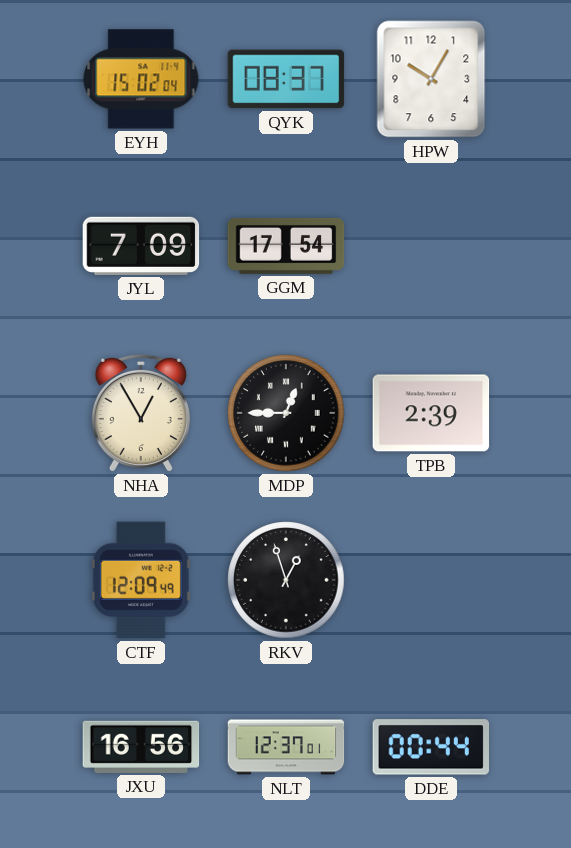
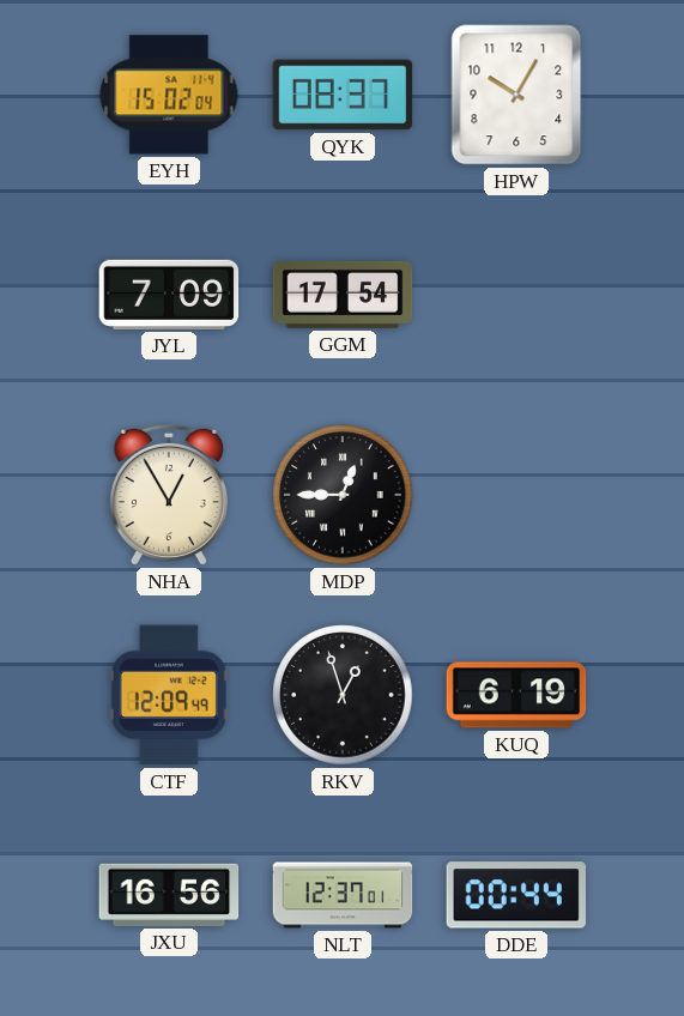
TPB: 2:39 -> none (431, 413)
KUQ: none -> 6:19 (516, 695)
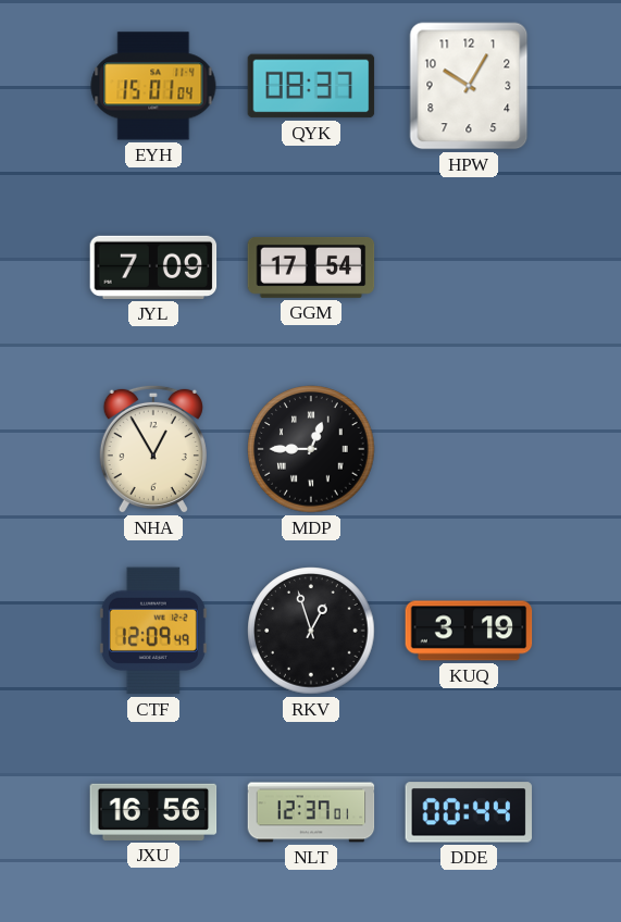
EYH: 15:02 -> 15:01 (153, 86)
KUQ: 6:19 -> 3:19 (469, 631)
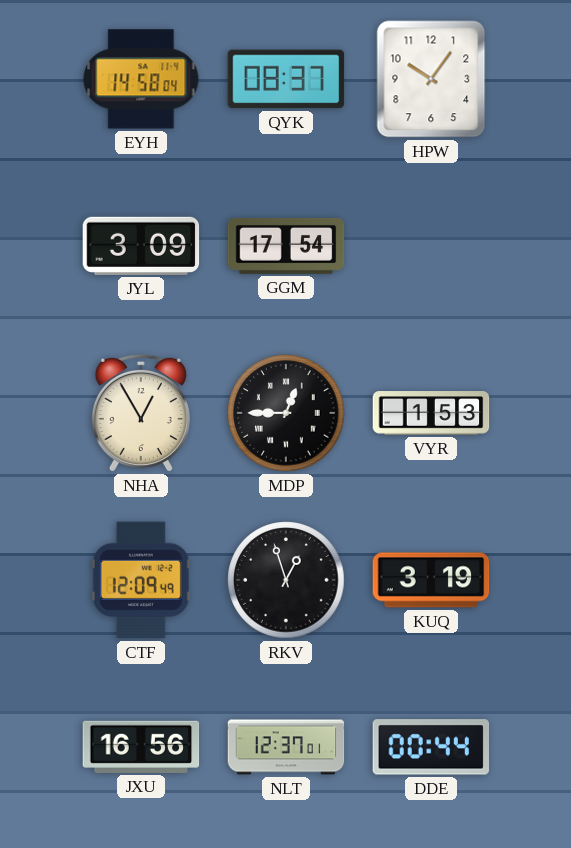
EYH: 15:01 -> 14:58 (141, 79)
HPW: 10:05 -> 10:06 (431, 79)
JYL: 7:09 -> 3:09 (141, 246)
VYR: none -> 1:53 (431, 413)
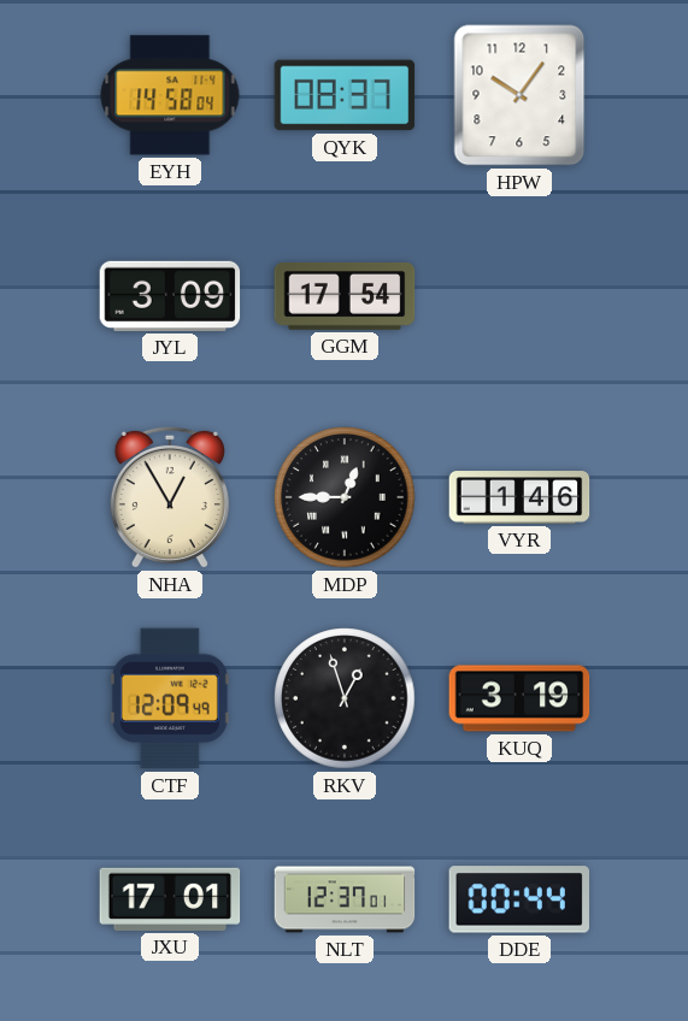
VYR: 1:53 -> 1:46 (519, 497)
JXU: 16:56 -> 17:01 (170, 899)
